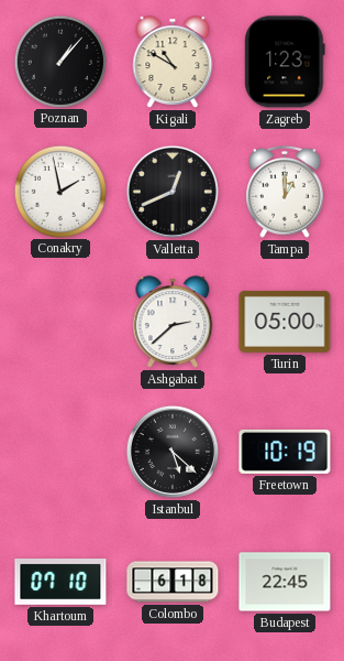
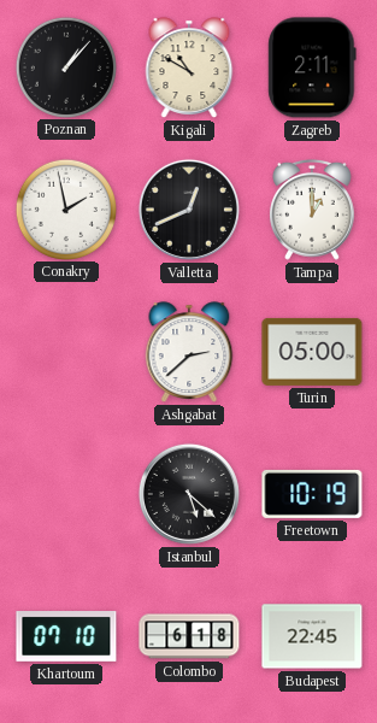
Zagreb: 1:23 -> 2:11 (312, 67)
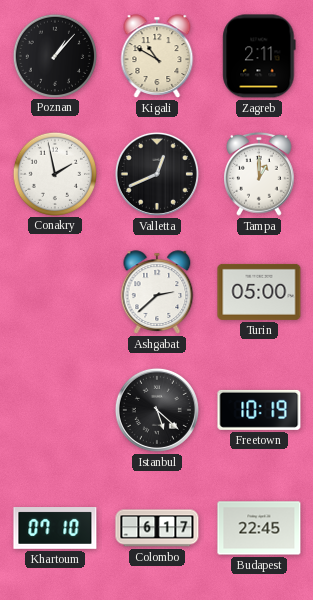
Colombo: 6:18 -> 6:17 (157, 528)
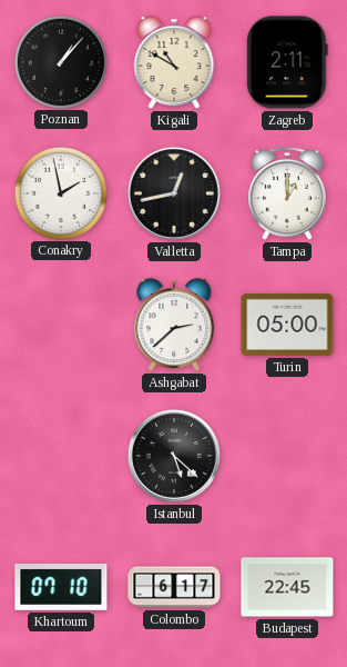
Valletta: 12:41 -> 12:43 (174, 193)
Freetown: 10:19 -> none (259, 410)
